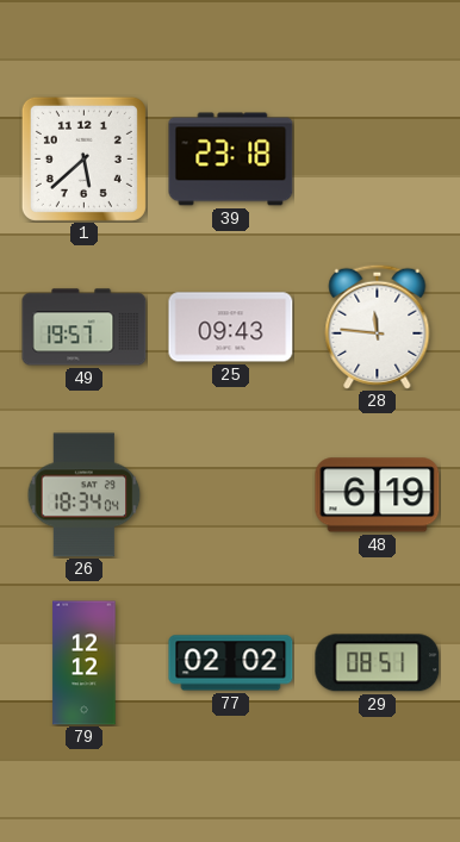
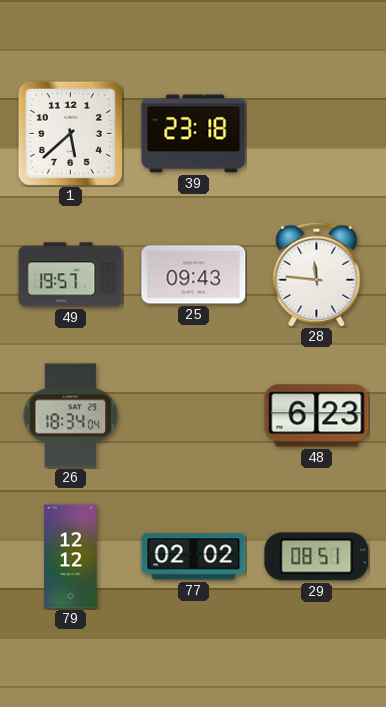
48: 6:19 -> 6:23 (317, 416)
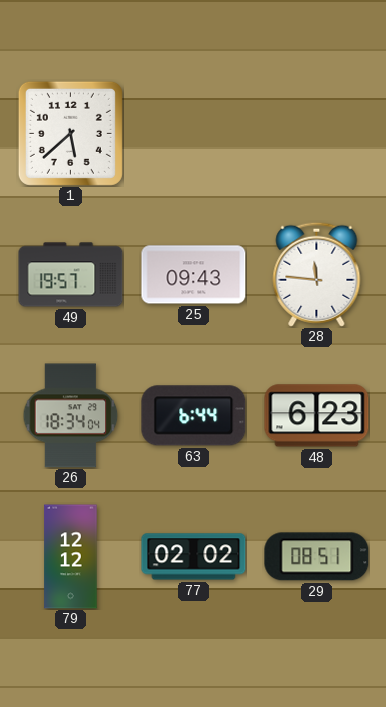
39: 23:18 -> none (194, 134)
63: none -> 6:44 (194, 416)
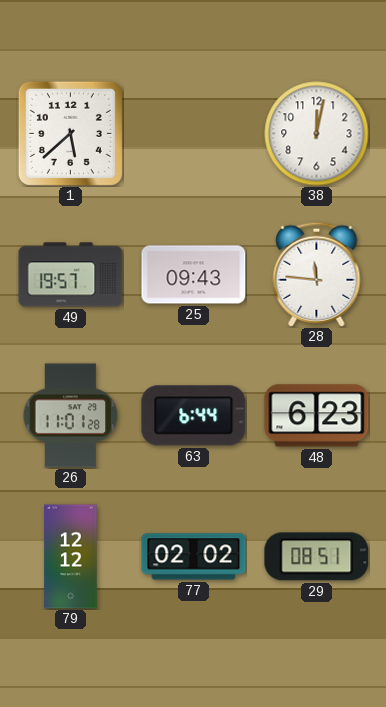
38: none -> 12:02 (317, 134)
26: 18:34 -> 11:01 (71, 416)
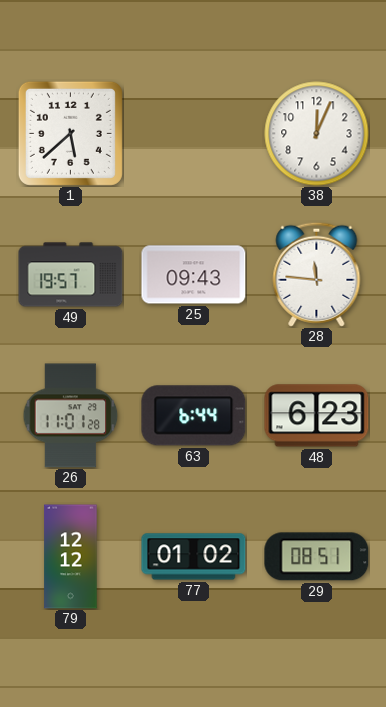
38: 12:02 -> 12:04 (317, 134)
77: 02:02 -> 01:02 (194, 557)
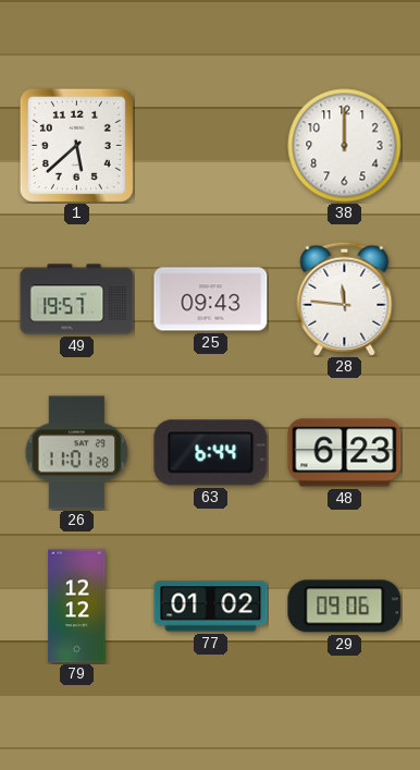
38: 12:04 -> 12:00 (345, 146)
29: 08:51 -> 09:06 (345, 607)
